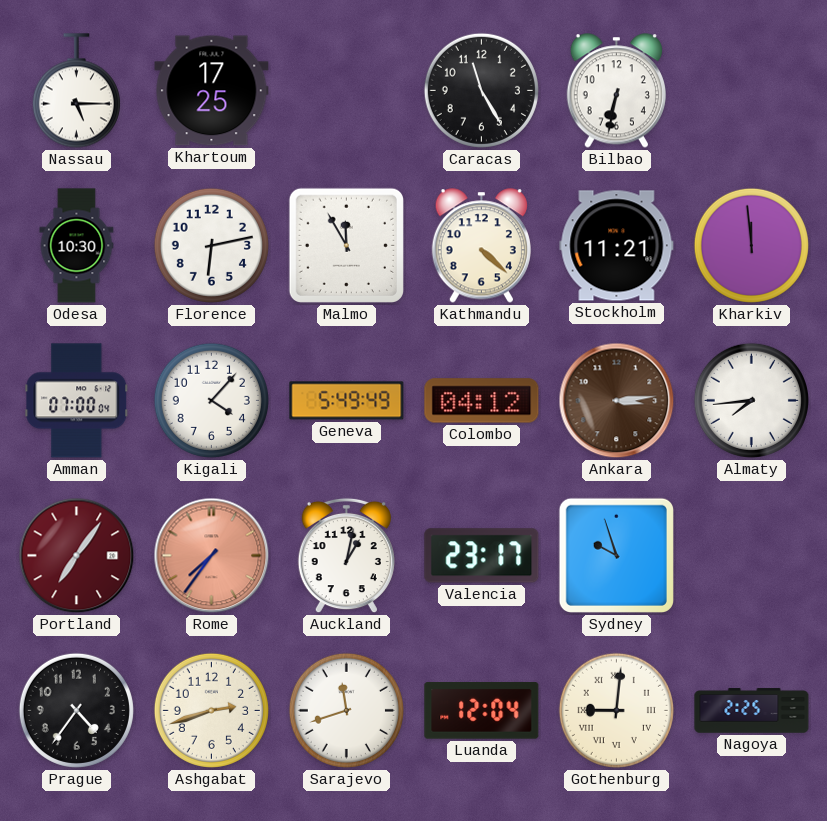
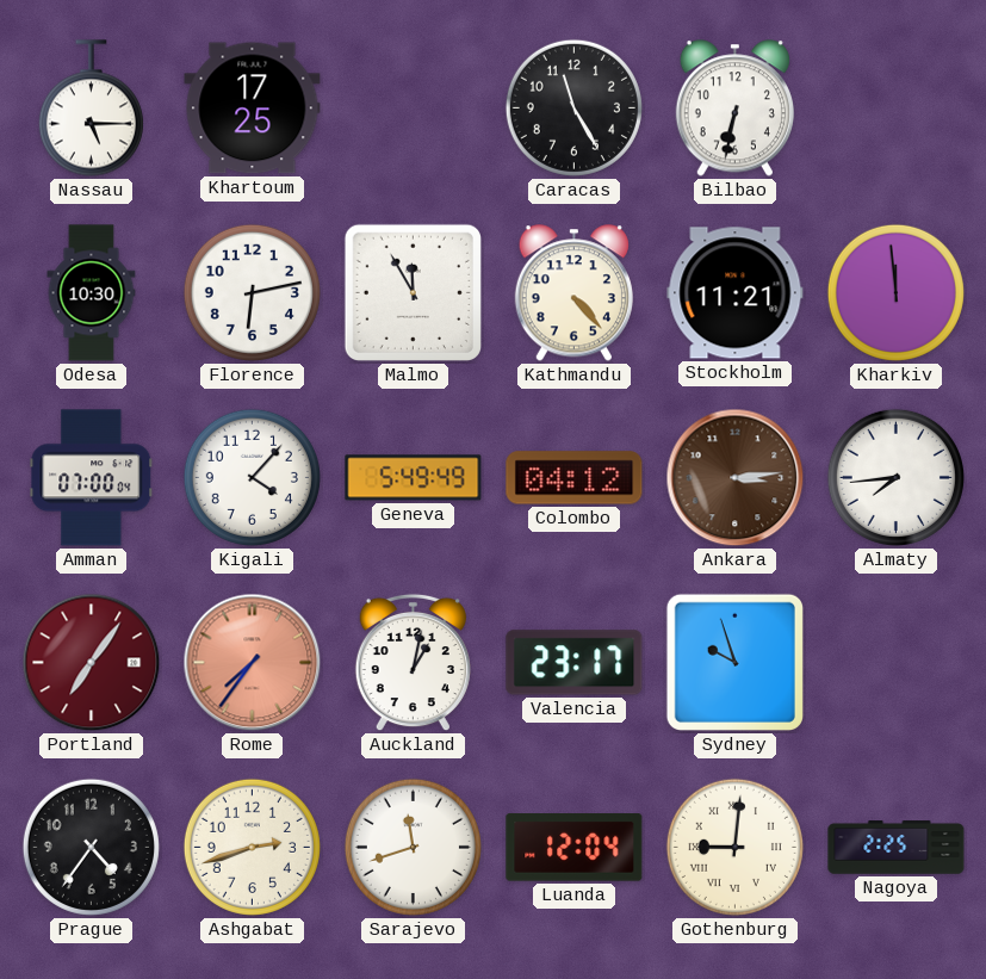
Kathmandu: 4:22 -> 4:23 (573, 293)
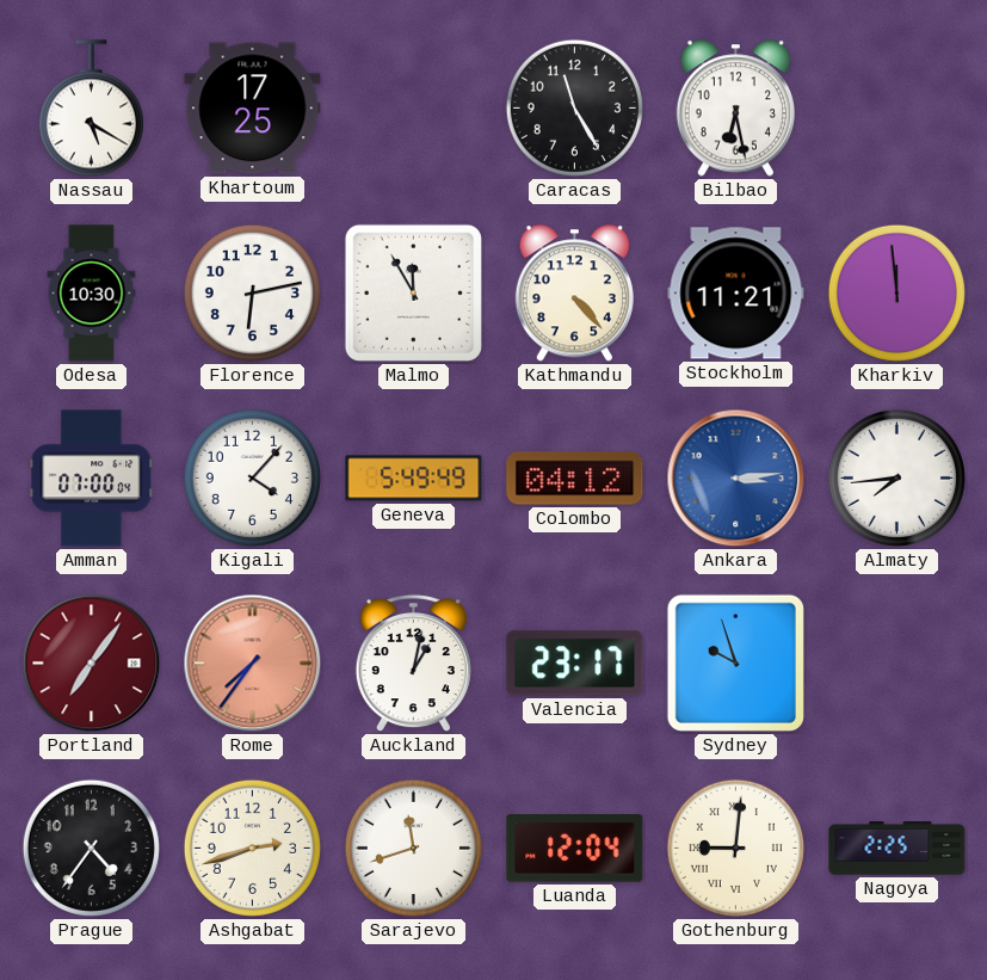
Nassau: 5:15 -> 5:20 (91, 109)
Bilbao: 6:32 -> 6:28 (735, 109)
Ankara dial: brown -> blue (736, 479)
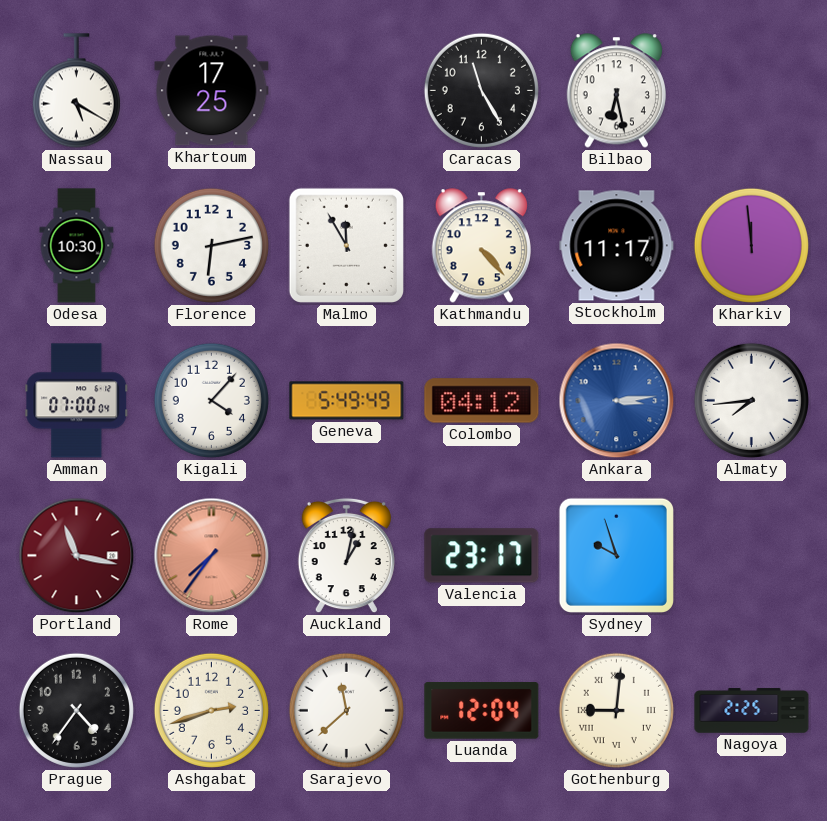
Stockholm: 11:21 -> 11:17 (617, 246)
Portland: 7:06 -> 11:17 (77, 556)
Sarajevo: 11:42 -> 11:38 (346, 710)
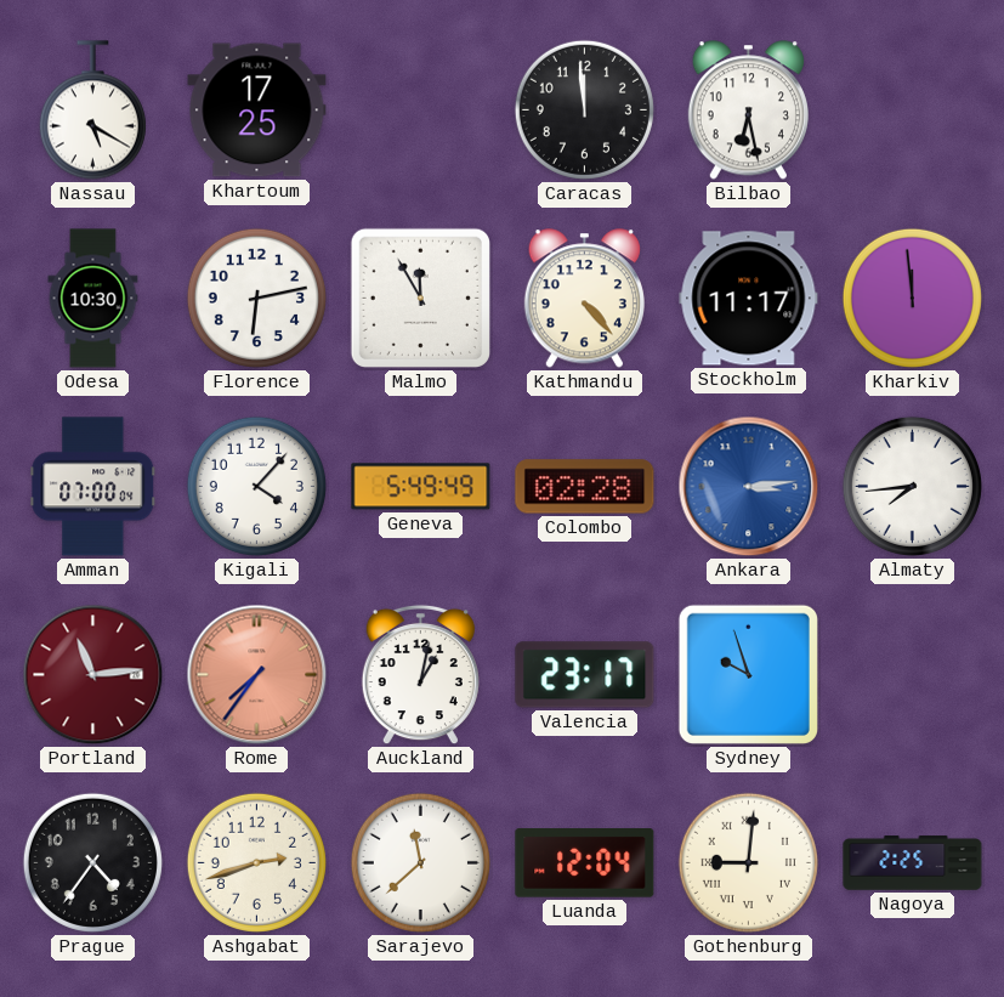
Caracas: 11:25 -> 11:59 (584, 109)
Colombo: 04:12 -> 02:28 (585, 487)
Portland: 11:17 -> 11:14 (93, 675)
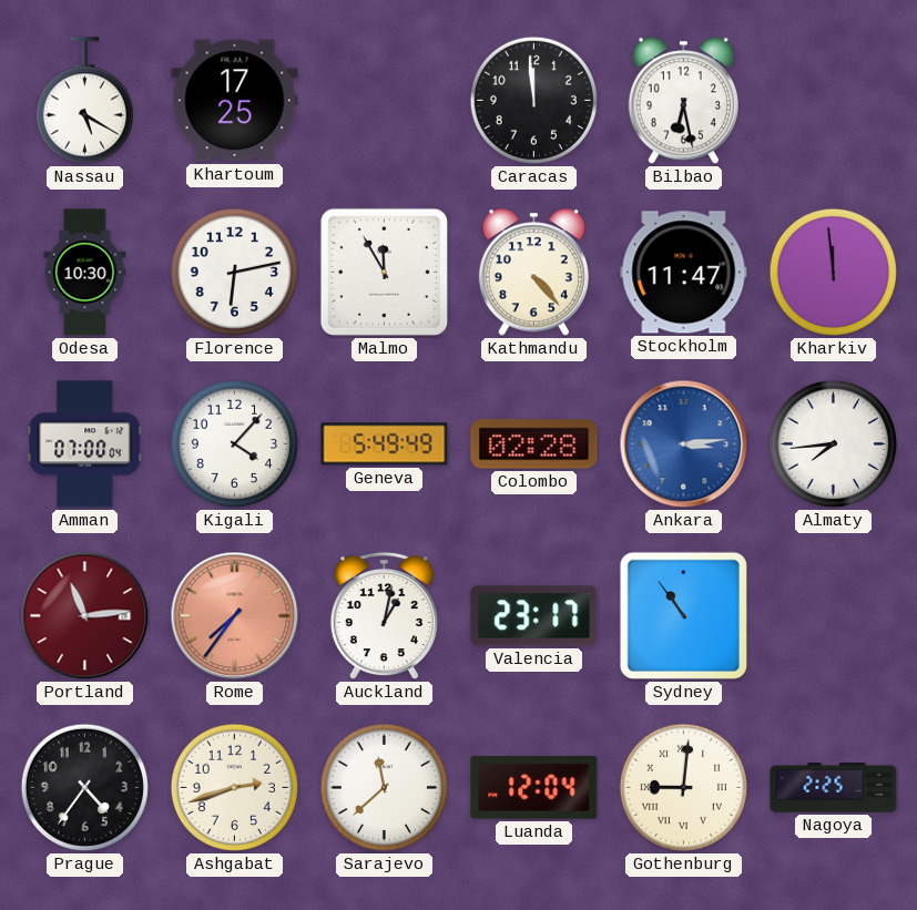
Stockholm: 11:17 -> 11:47 (684, 273)
Sydney: 9:57 -> 10:54 (683, 615)
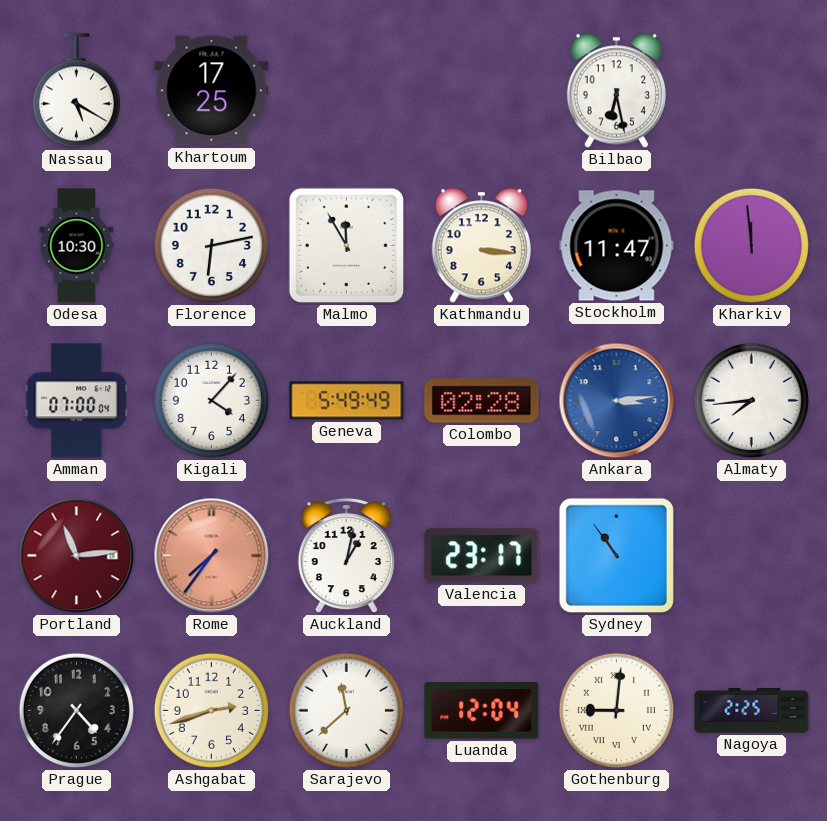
Caracas: 11:59 -> none (533, 100)
Kathmandu: 4:23 -> 3:16 (481, 246)
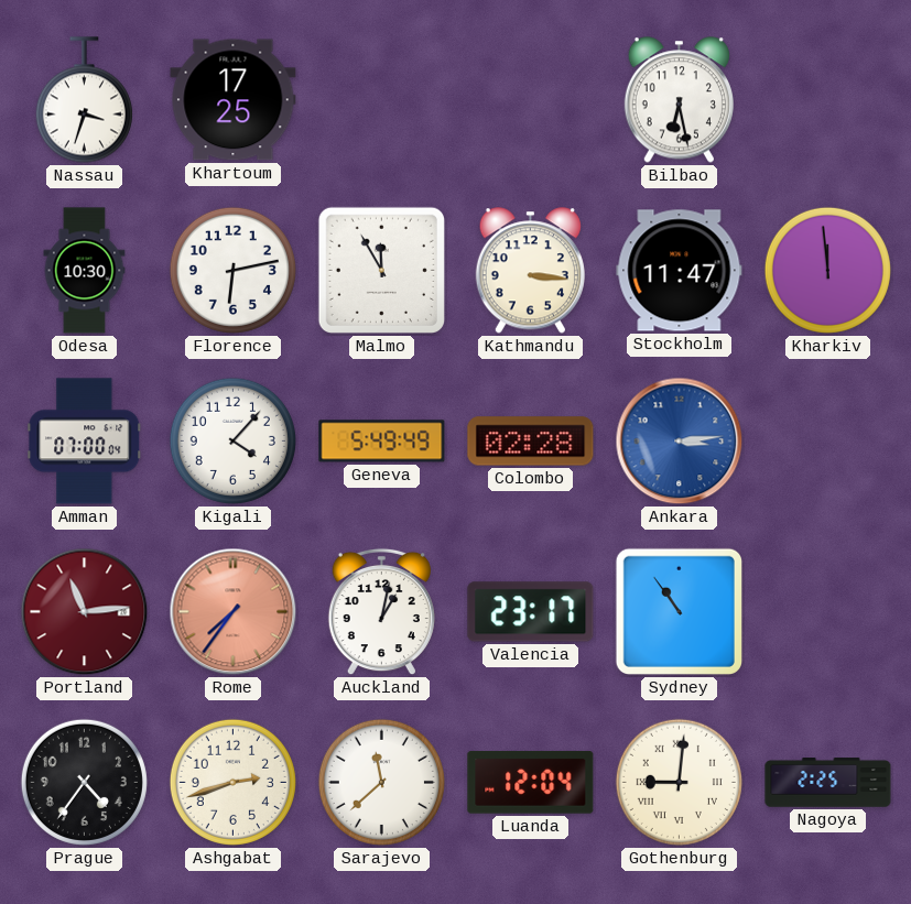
Nassau: 5:20 -> 3:33 (84, 100)
Almaty: 7:44 -> none (751, 400)
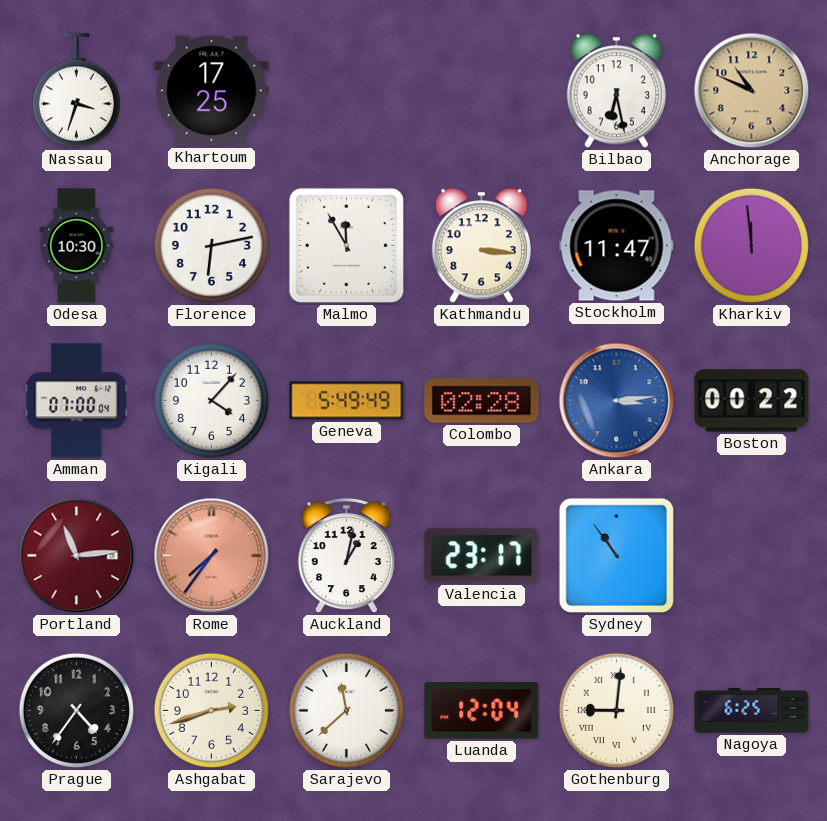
Anchorage: none -> 10:49 (752, 91)
Boston: none -> 00:22 (752, 401)
Nagoya: 2:25 -> 6:25 (752, 711)
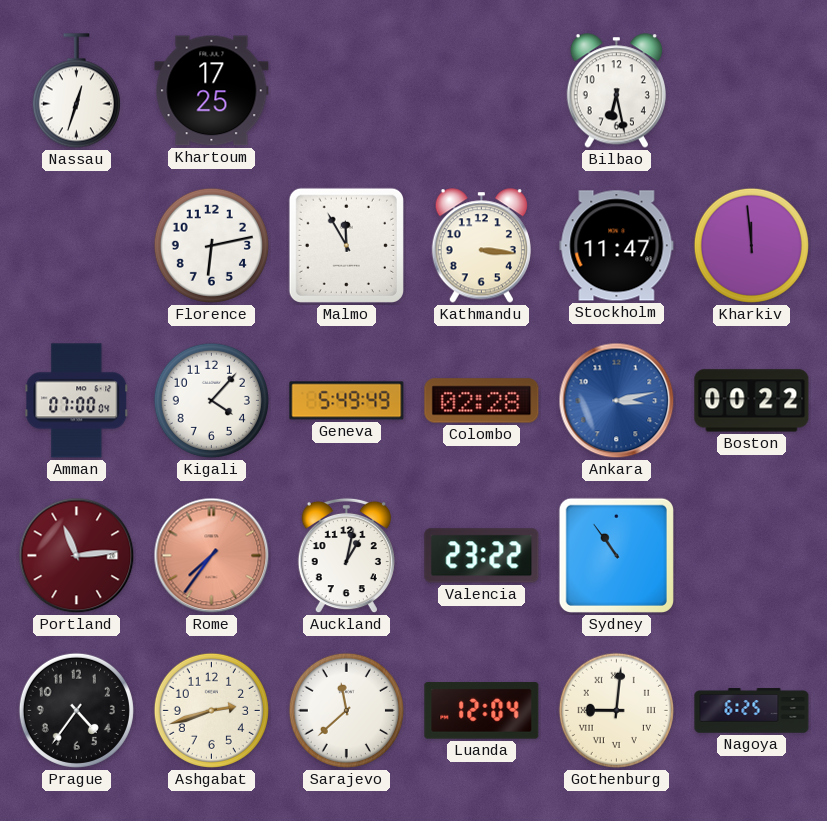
Nassau: 3:33 -> 12:33 (76, 91)
Anchorage: 10:49 -> none (752, 91)
Odesa: 10:30 -> none (77, 246)
Ankara: 3:14 -> 3:13 (617, 401)
Valencia: 23:17 -> 23:22 (482, 556)
